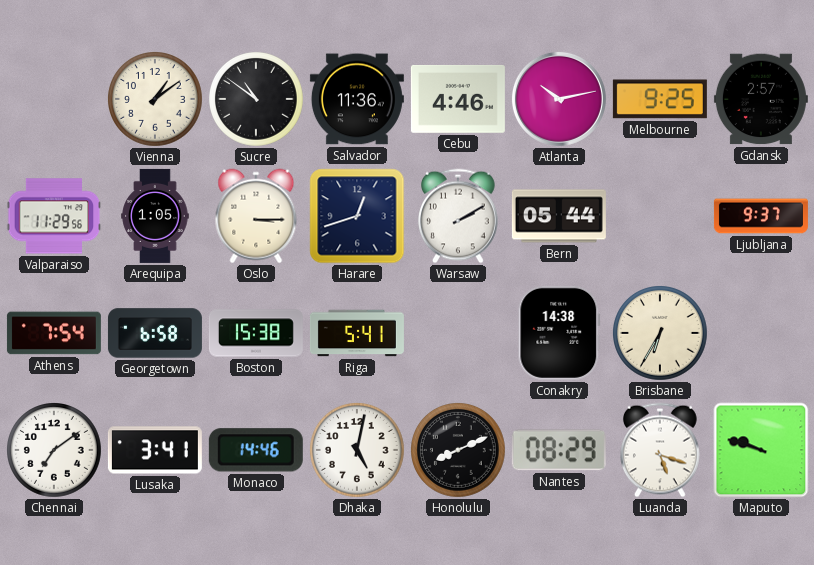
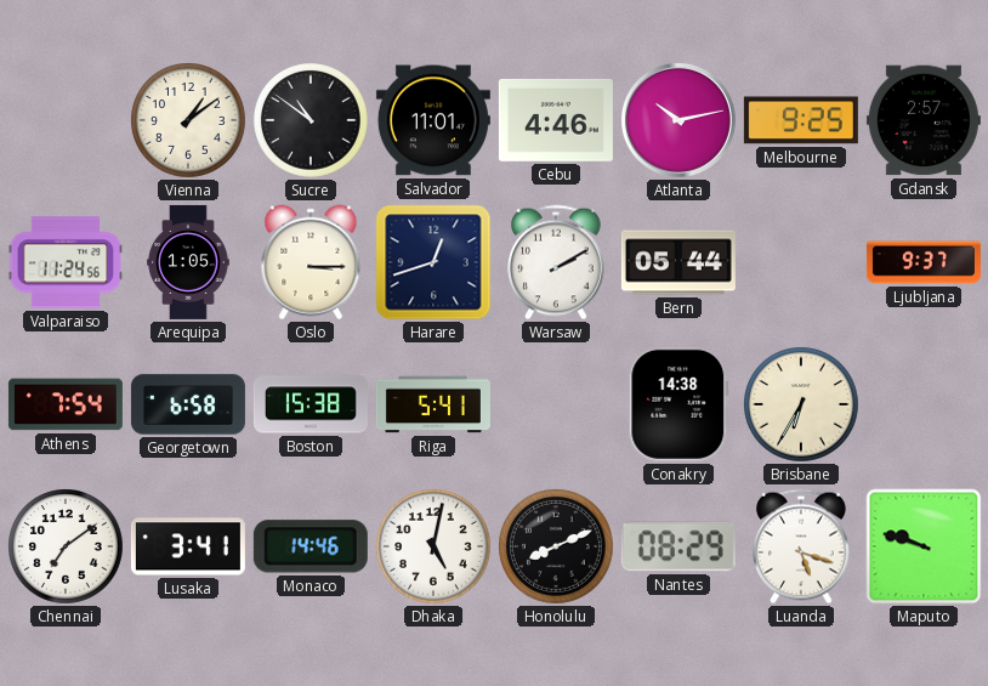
Salvador: 11:36 -> 11:01 (433, 120)
Valparaiso: 11:29 -> 11:24 (66, 262)
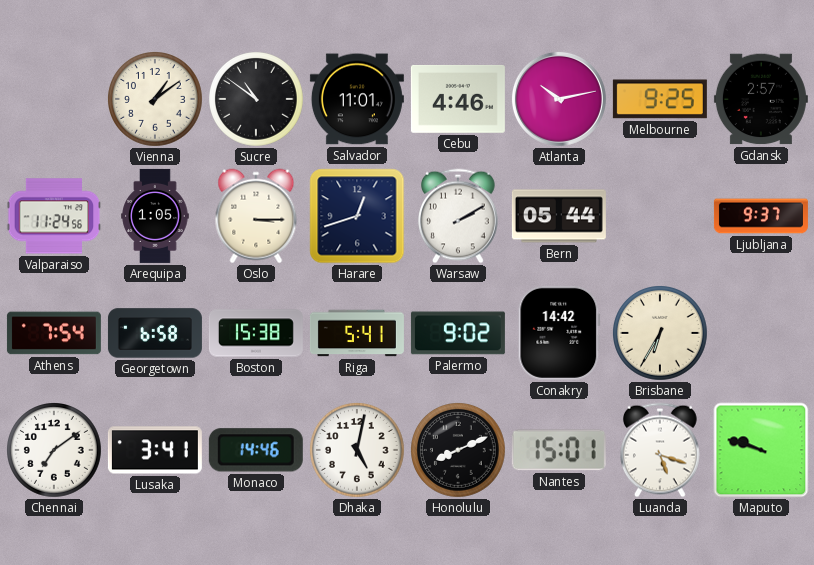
Palermo: none -> 9:02 (458, 333)
Conakry: 14:38 -> 14:42 (559, 333)
Nantes: 08:29 -> 15:01 (559, 450)
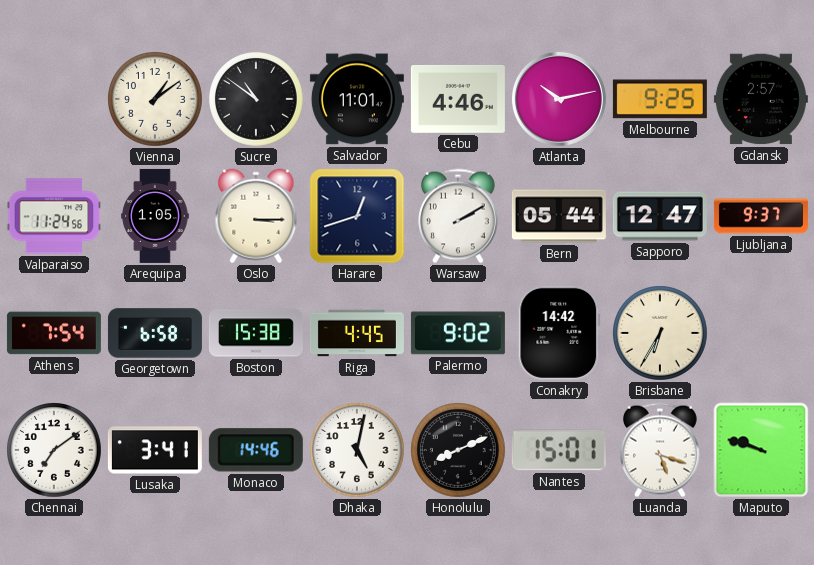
Sapporo: none -> 12:47 (660, 216)
Riga: 5:41 -> 4:45 (357, 333)
